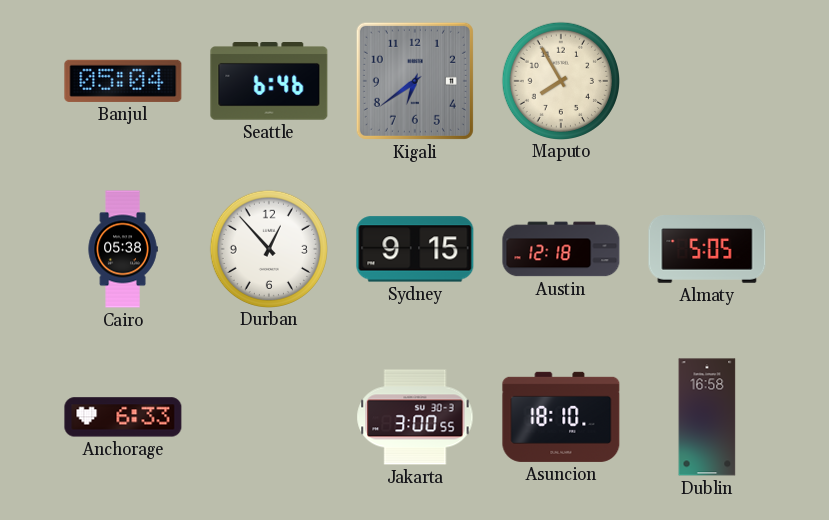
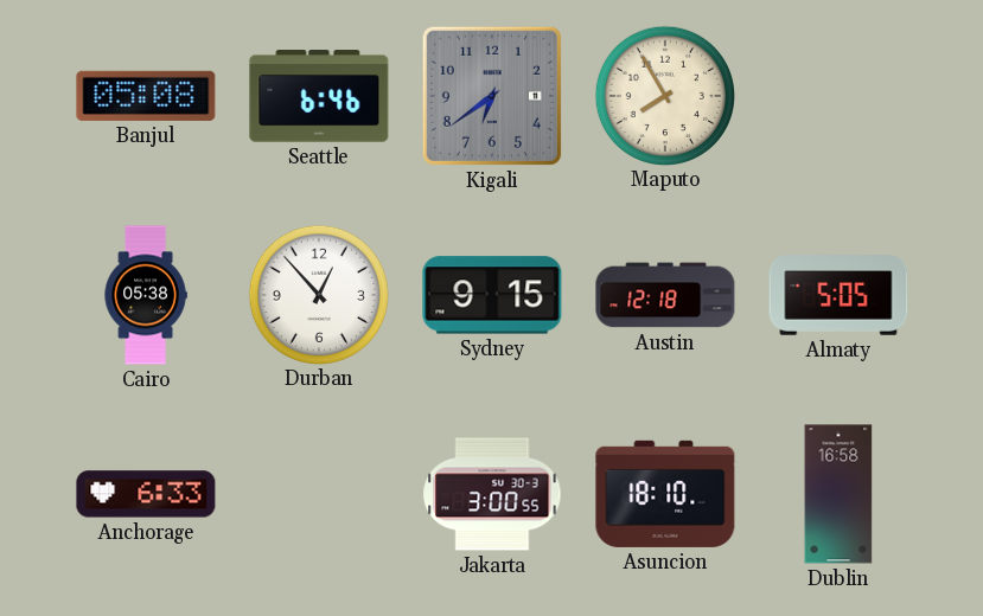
Banjul: 05:04 -> 05:08 (146, 96)
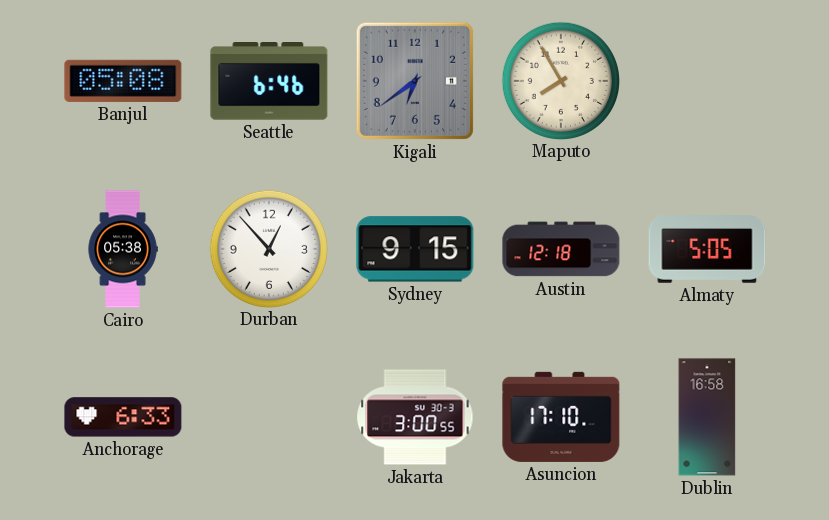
Asuncion: 18:10 -> 17:10 (561, 417)
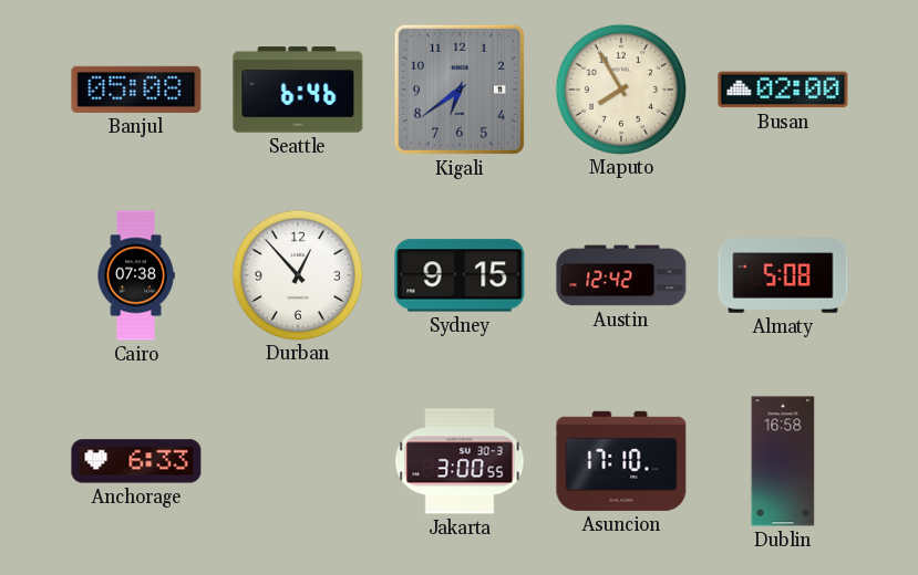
Busan: none -> 02:00 (783, 90)
Cairo: 05:38 -> 07:38 (136, 275)
Austin: 12:18 -> 12:42 (621, 275)
Almaty: 5:05 -> 5:08 (783, 275)
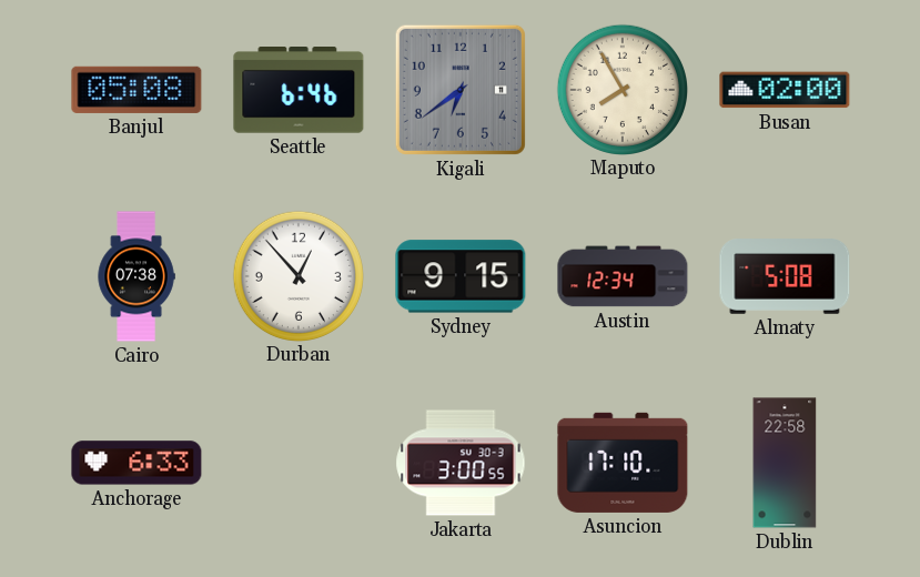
Austin: 12:42 -> 12:34 (623, 276)
Dublin: 16:58 -> 22:58 (785, 463)
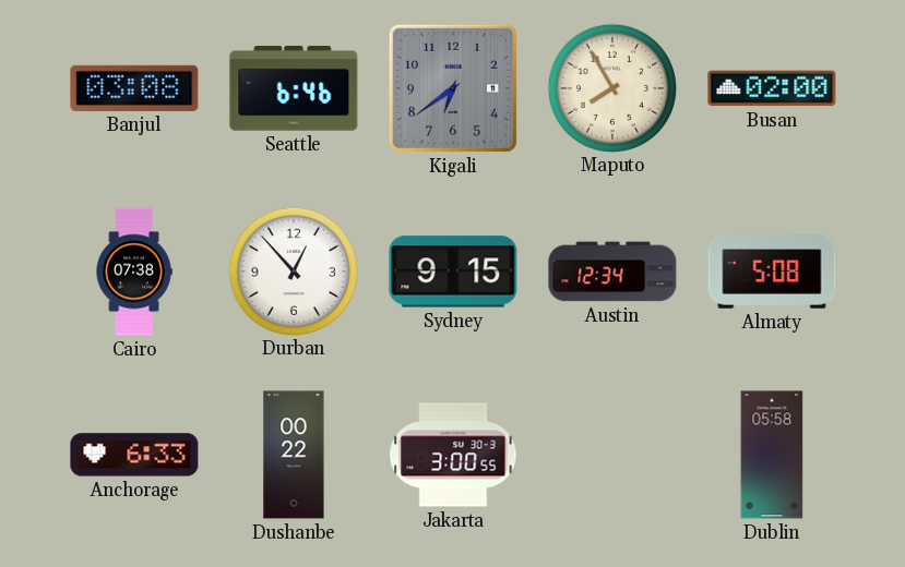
Banjul: 05:08 -> 03:08 (134, 88)
Dushanbe: none -> 00:22 (294, 455)
Asuncion: 17:10 -> none (623, 463)
Dublin: 22:58 -> 05:58 (772, 455)
